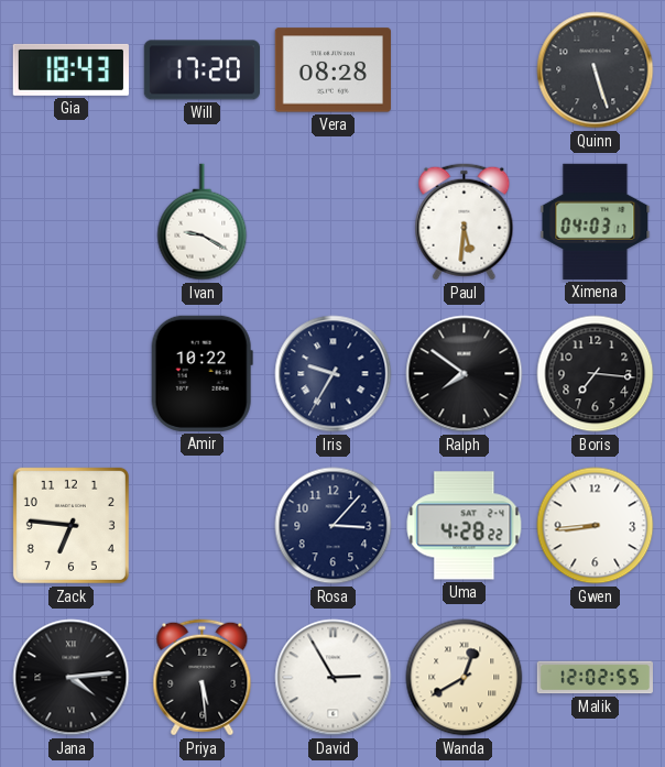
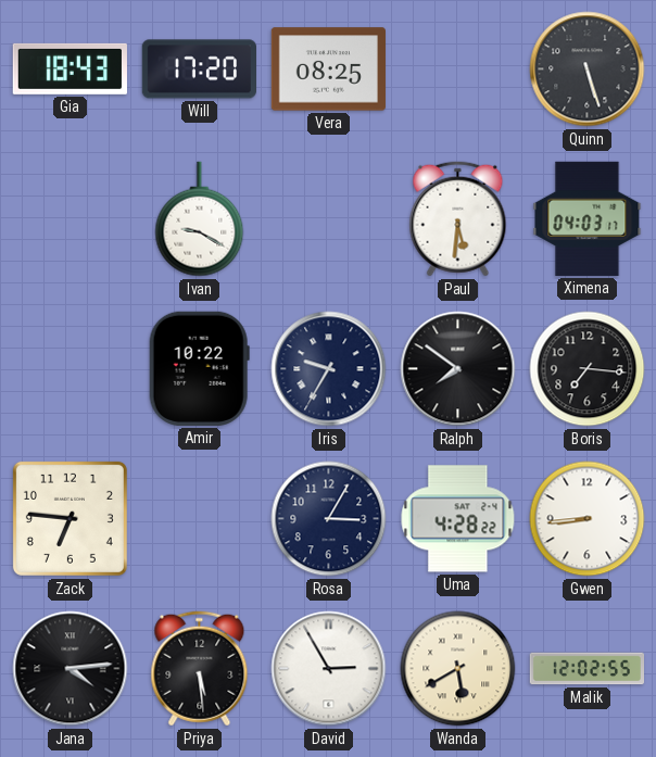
Vera: 08:28 -> 08:25 (328, 70)
Rosa: 3:07 -> 3:05 (329, 519)
Wanda: 12:40 -> 5:40 (458, 669)
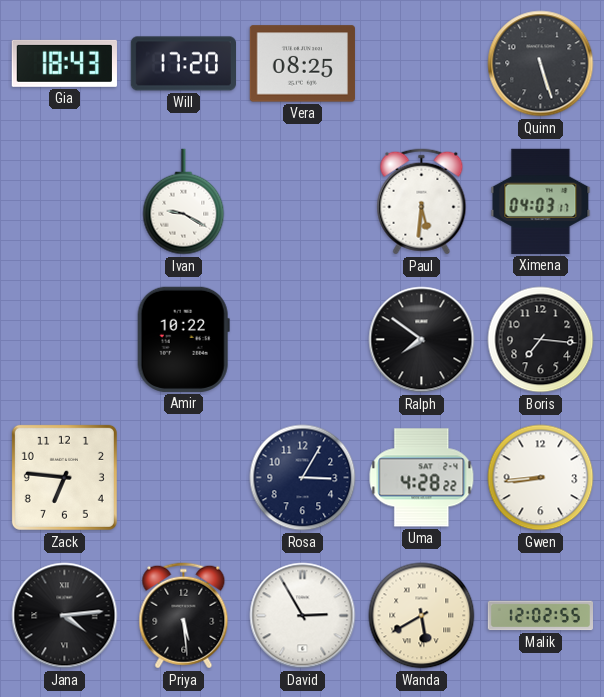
Iris: 9:35 -> none (329, 369)
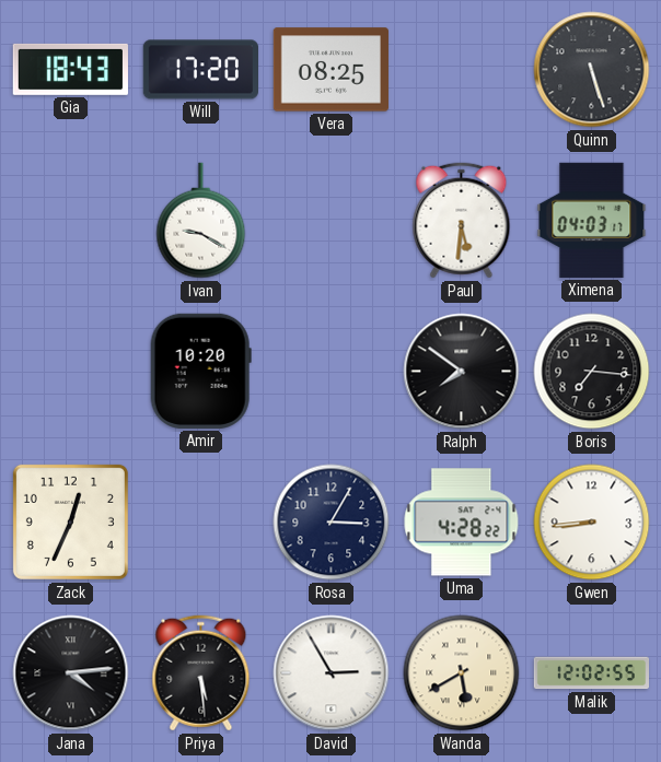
Amir: 10:22 -> 10:20 (200, 371)
Zack: 6:46 -> 12:34 (70, 521)
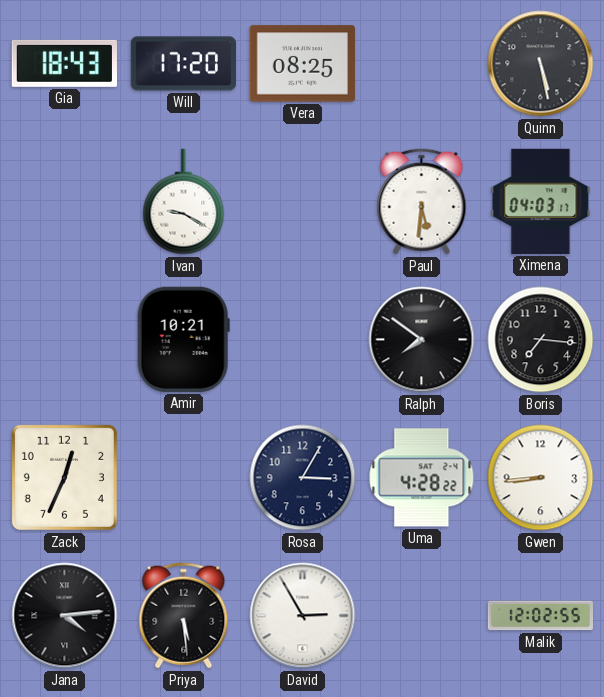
Quinn: 5:27 -> 5:28 (541, 64)
Amir: 10:20 -> 10:21 (183, 339)
Wanda: 5:40 -> none (462, 673)
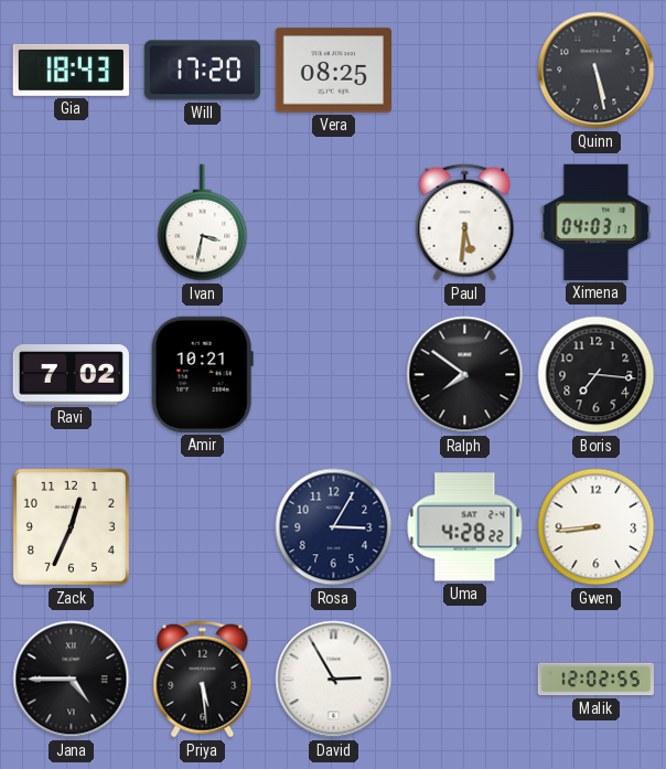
Ivan: 9:20 -> 3:32 (203, 223)
Ravi: none -> 7:02 (71, 375)
Jana: 4:14 -> 4:45 (72, 680)
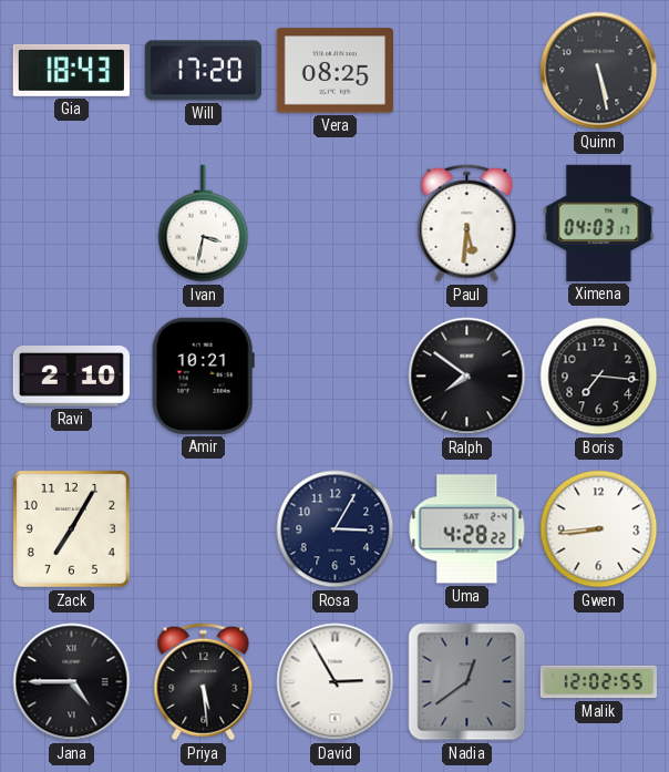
Ravi: 7:02 -> 2:10 (71, 377)
Zack: 12:34 -> 7:05 (71, 528)
Nadia: none -> 12:39 (467, 682)
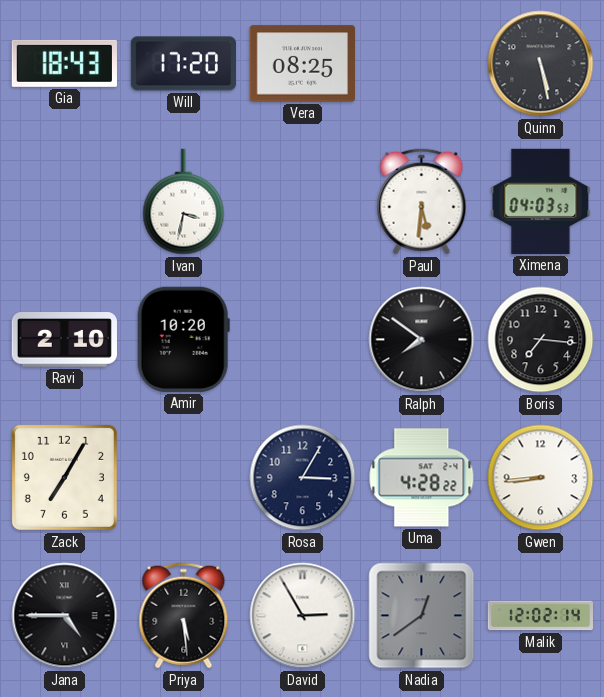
Ximena: 04:03:17 -> 04:03:53 (541, 201)
Amir: 10:21 -> 10:20 (183, 339)
Malik: 12:02:55 -> 12:02:14 (540, 616)
